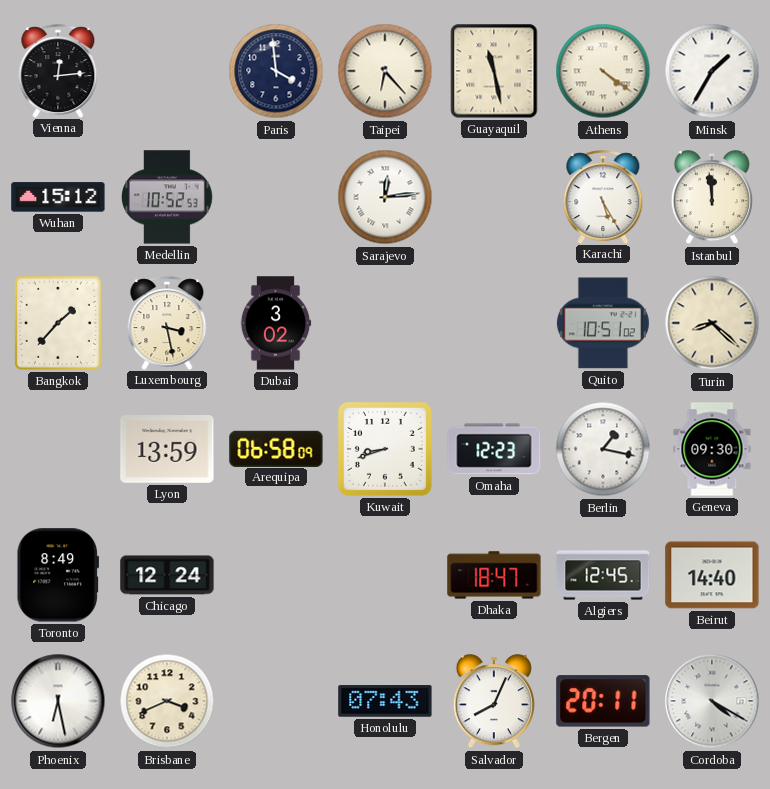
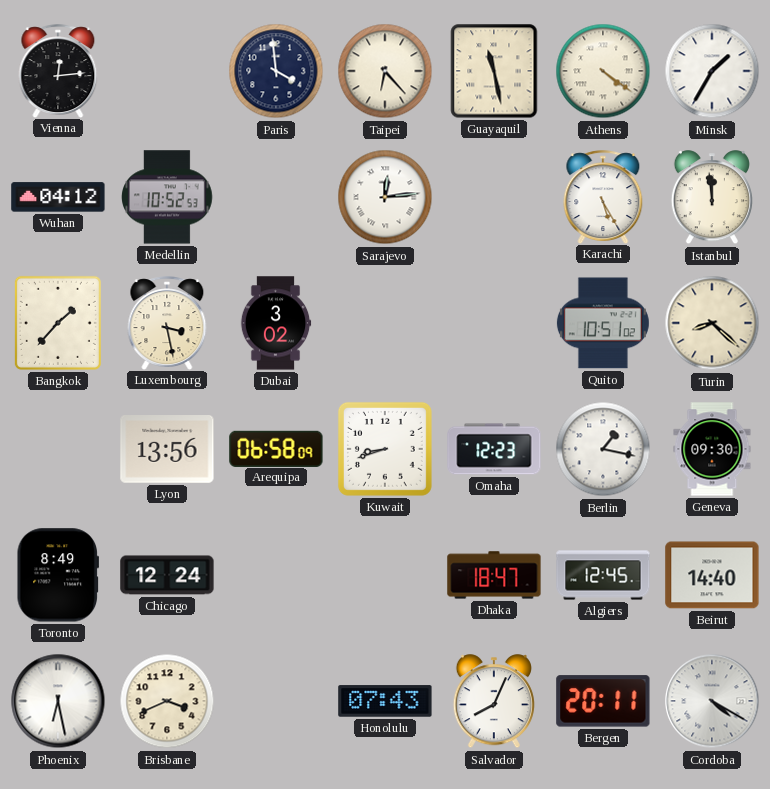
Wuhan: 15:12 -> 04:12 (58, 197)
Lyon: 13:59 -> 13:56 (167, 450)
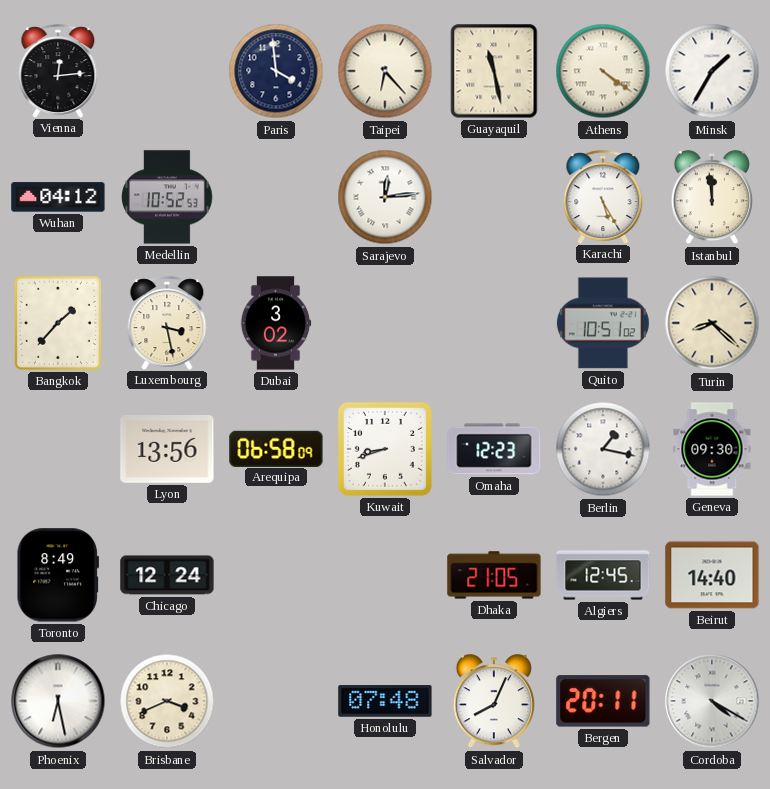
Dhaka: 18:47 -> 21:05 (494, 575)
Honolulu: 07:43 -> 07:48 (385, 701)
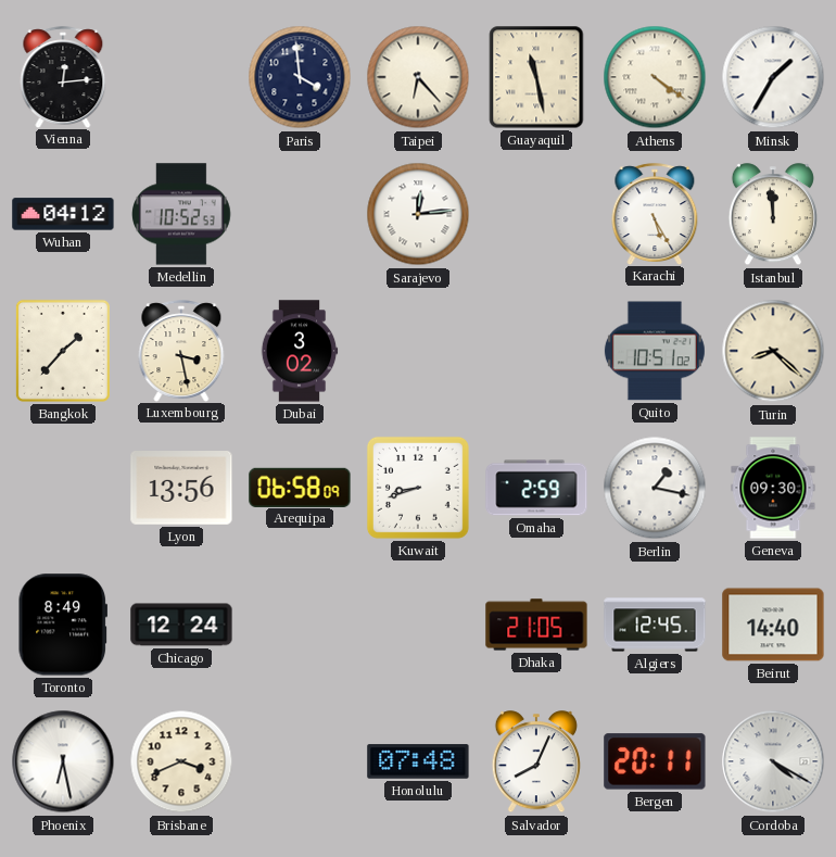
Omaha: 12:23 -> 2:59 (536, 488)
